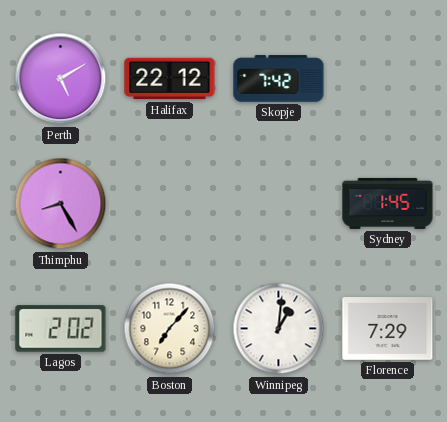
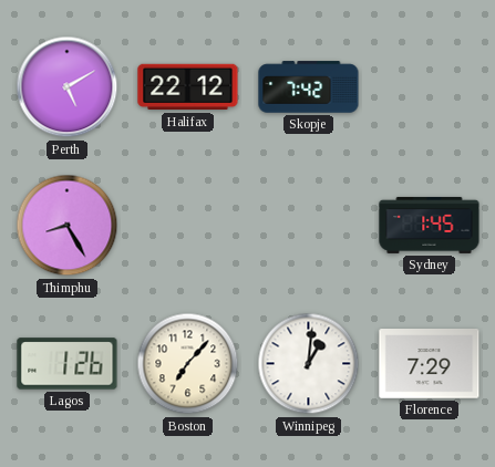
Lagos: 2:02 -> 1:26 (68, 364)
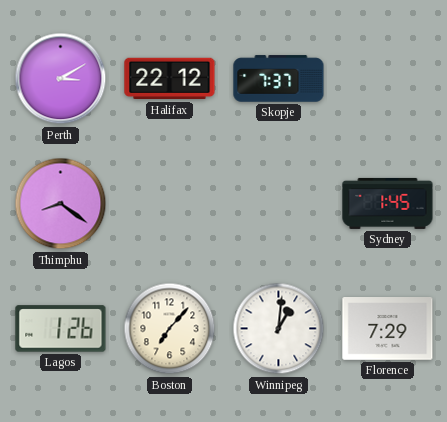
Perth: 5:10 -> 3:10 (61, 79)
Skopje: 7:42 -> 7:37 (279, 79)
Thimphu: 8:25 -> 8:21 (61, 204)
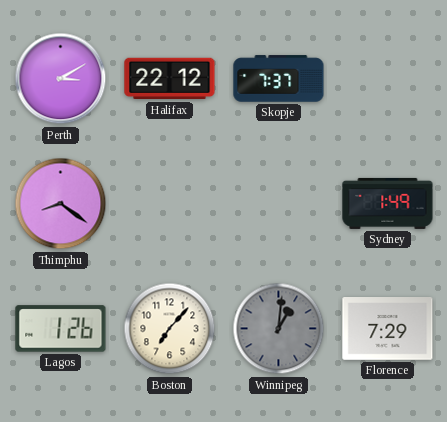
Sydney: 1:45 -> 1:49 (388, 203)
Winnipeg dial: white -> grey (279, 329)
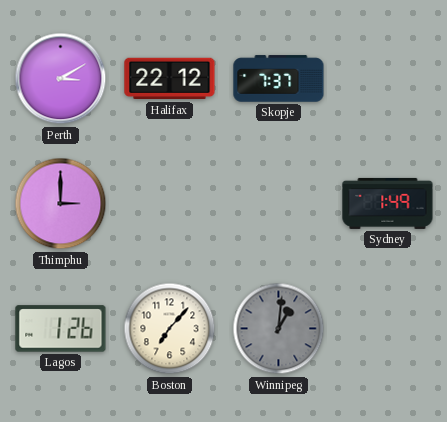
Thimphu: 8:21 -> 3:00 (61, 204)
Florence: 7:29 -> none (388, 329)
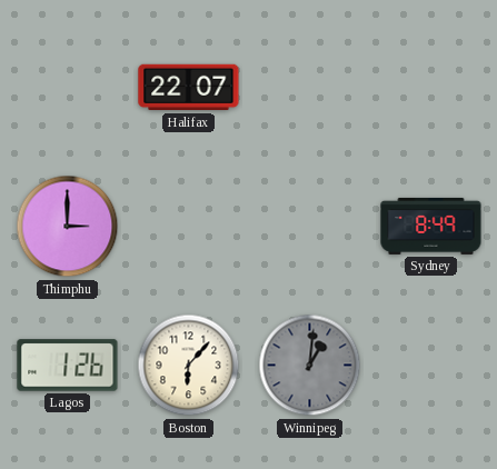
Perth: 3:10 -> none (61, 79)
Halifax: 22:12 -> 22:07 (189, 88)
Skopje: 7:37 -> none (279, 79)
Sydney: 1:49 -> 8:49 (431, 226)
Boston: 7:07 -> 6:07 (189, 366)
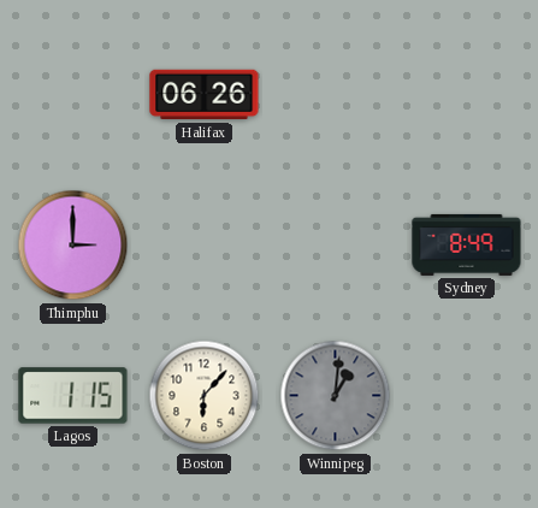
Halifax: 22:07 -> 06:26 (205, 95)
Lagos: 1:26 -> 1:15 (73, 396)
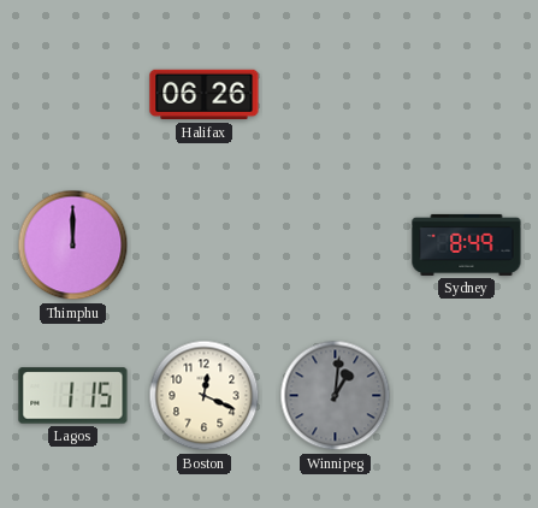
Thimphu: 3:00 -> 12:00 (73, 246)
Boston: 6:07 -> 12:19 (205, 396)
